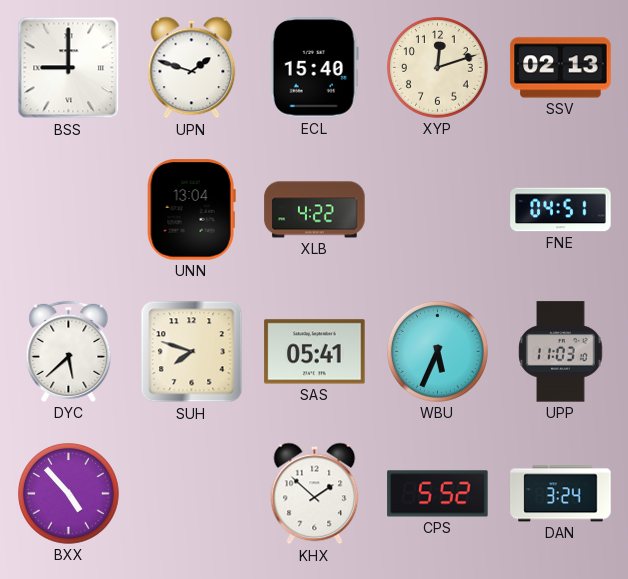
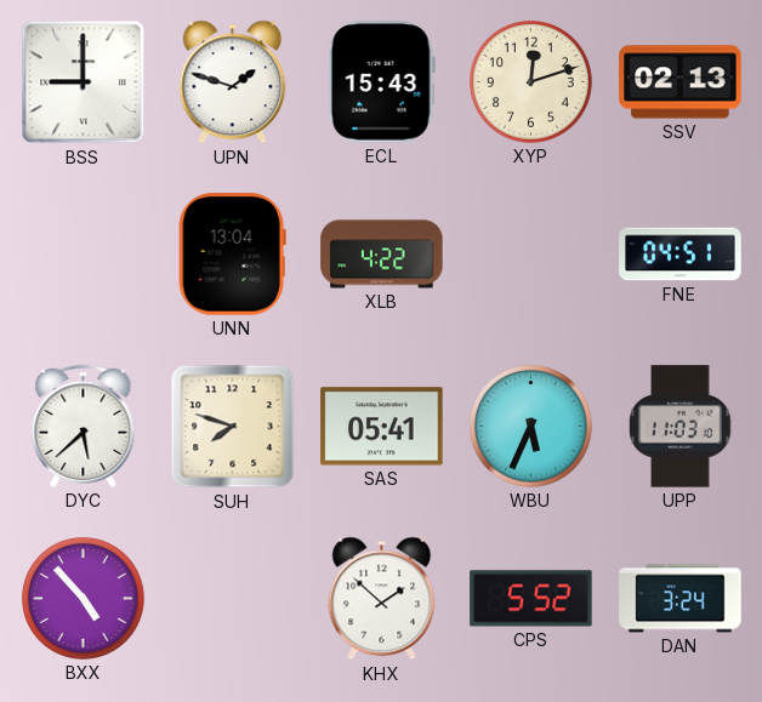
ECL: 15:40 -> 15:43 (381, 82)
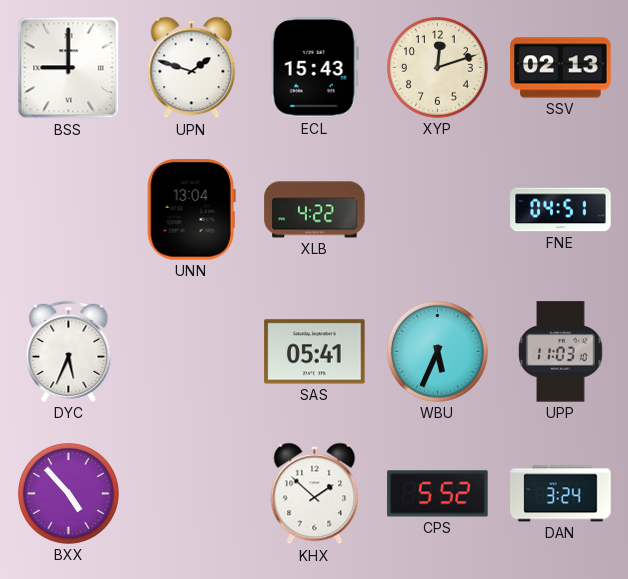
DYC: 5:38 -> 5:34 (69, 351)
SUH: 7:48 -> none (233, 427)
